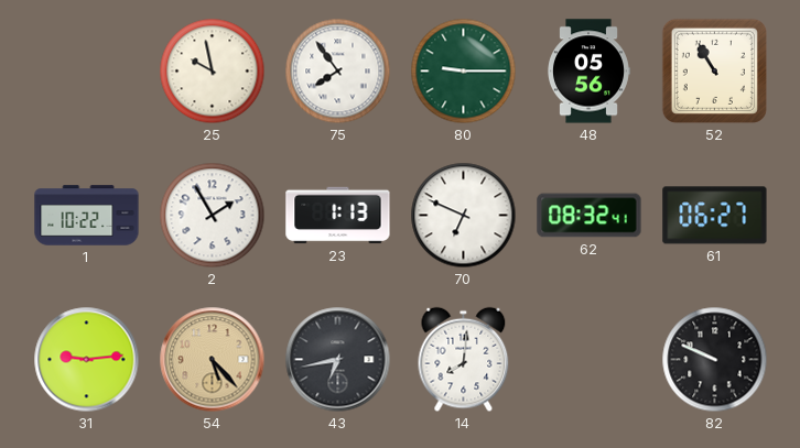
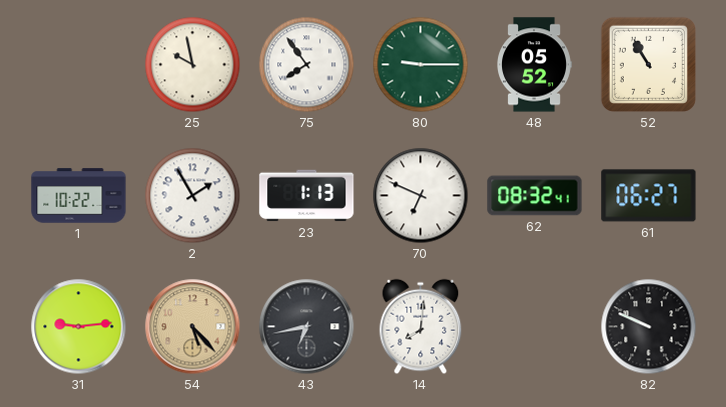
48: 05:56 -> 05:52 (535, 65)
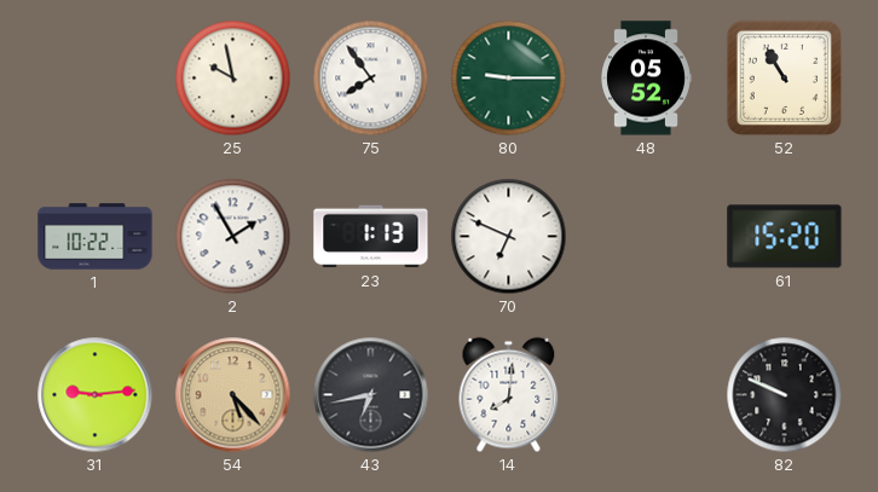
62: 08:32 -> none (535, 196)
61: 06:27 -> 15:20 (785, 237)
